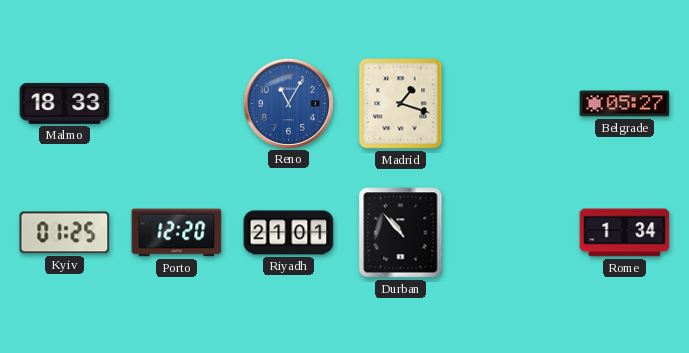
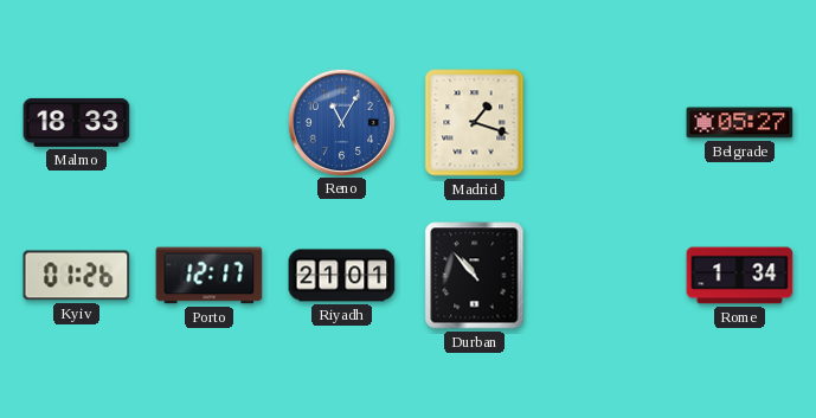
Kyiv: 01:25 -> 01:26 (77, 276)
Porto: 12:20 -> 12:17 (210, 276)
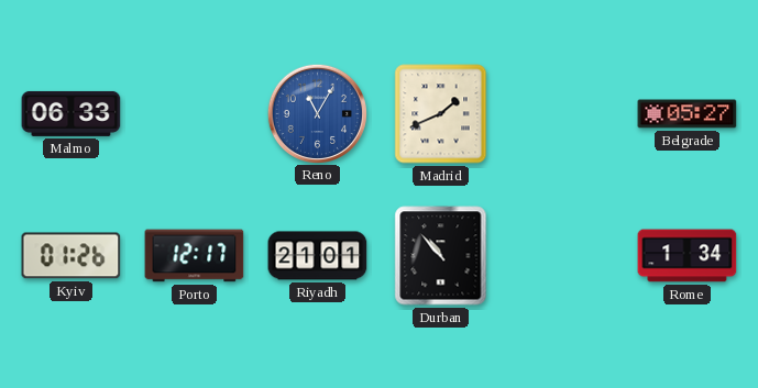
Malmo: 18:33 -> 06:33 (72, 113)
Madrid: 1:18 -> 1:41 (441, 114)
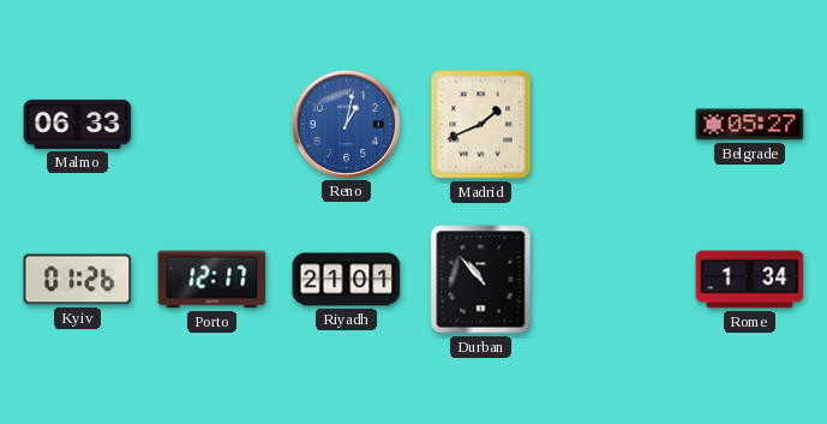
Reno: 11:05 -> 1:02 (346, 124)
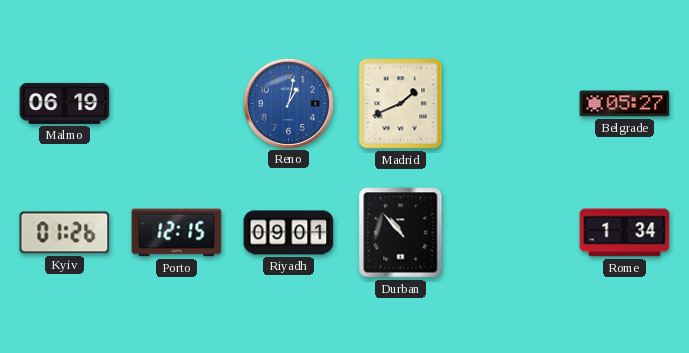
Malmo: 06:33 -> 06:19 (65, 103)
Porto: 12:17 -> 12:15 (177, 233)
Riyadh: 21:01 -> 09:01 (289, 233)
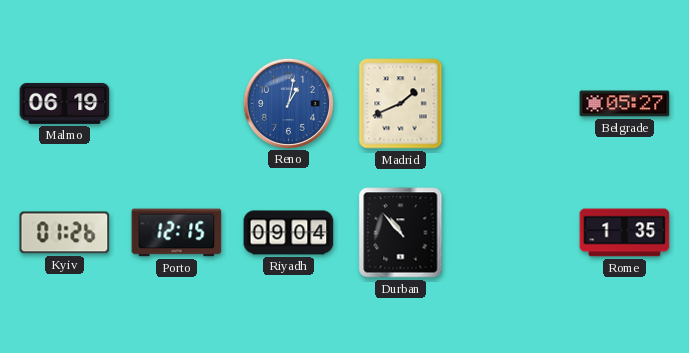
Riyadh: 09:01 -> 09:04 (289, 233)
Rome: 1:34 -> 1:35 (625, 233)
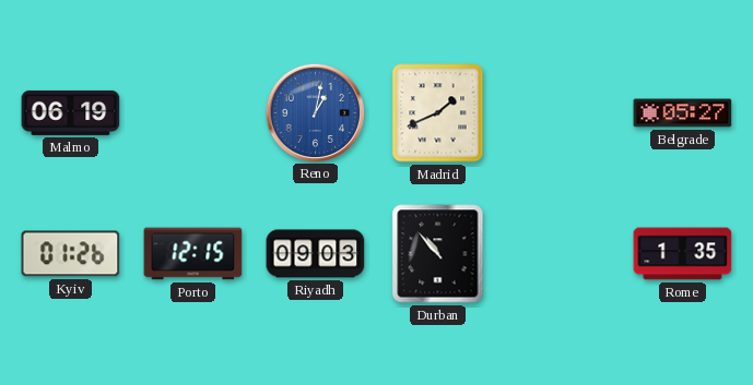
Riyadh: 09:04 -> 09:03 (316, 254)
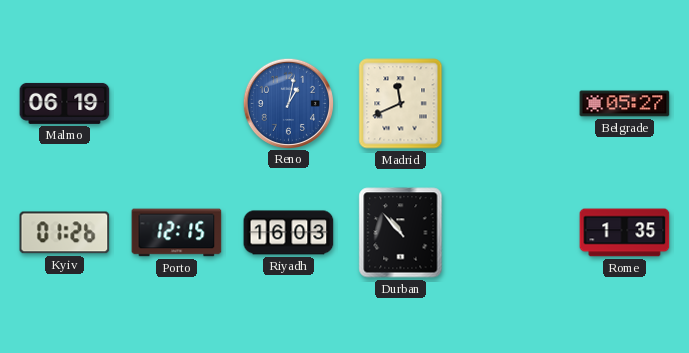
Madrid: 1:41 -> 11:41 (401, 104)
Riyadh: 09:03 -> 16:03 (289, 233)
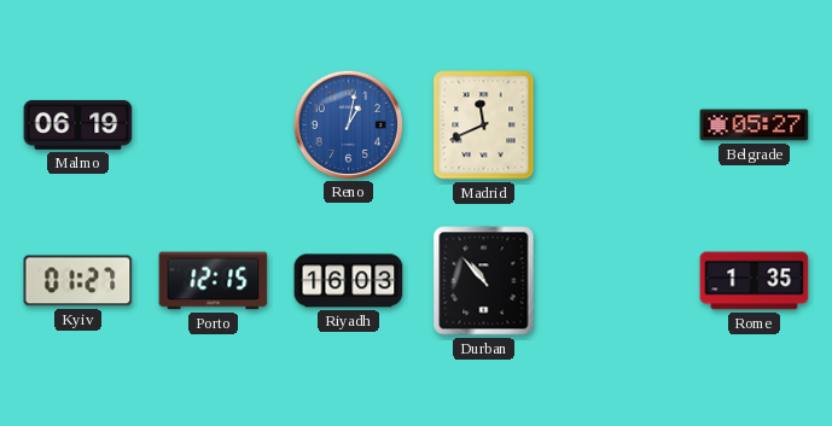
Kyiv: 01:26 -> 01:27 (78, 281)
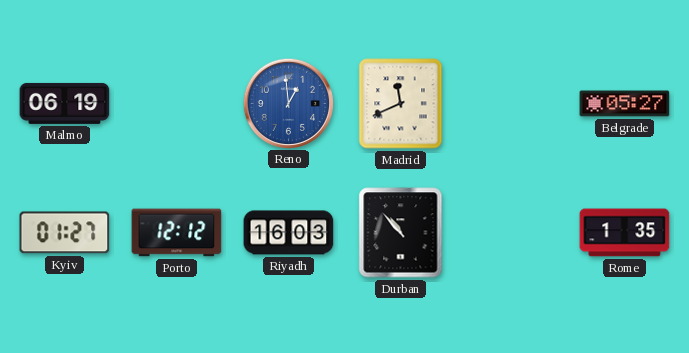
Reno: 1:02 -> 12:59 (288, 103)
Porto: 12:15 -> 12:12 (177, 233)
